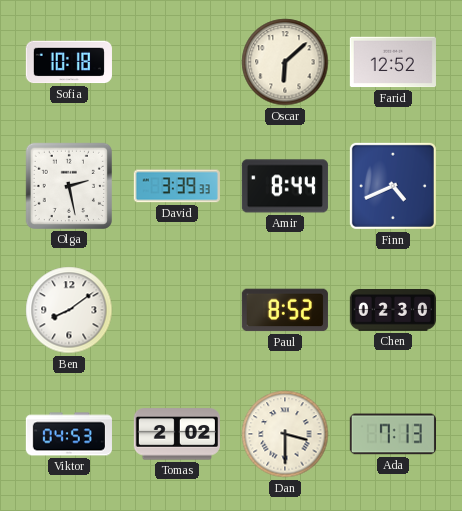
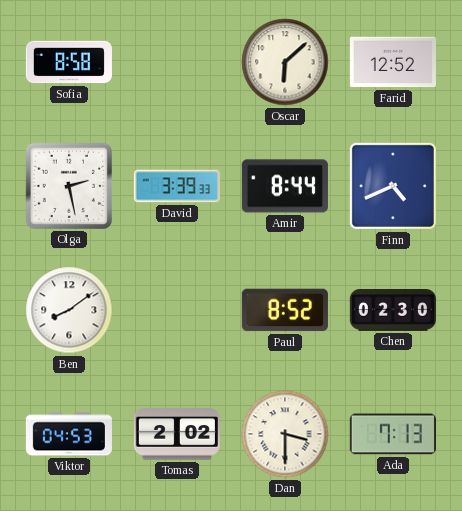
Sofia: 10:18 -> 8:58 (69, 62)
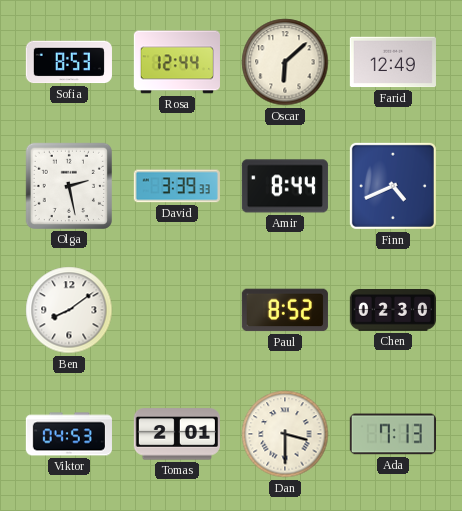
Sofia: 8:58 -> 8:53 (69, 62)
Rosa: none -> 12:44 (177, 62)
Farid: 12:52 -> 12:49 (393, 62)
Tomas: 2:02 -> 2:01 (177, 434)
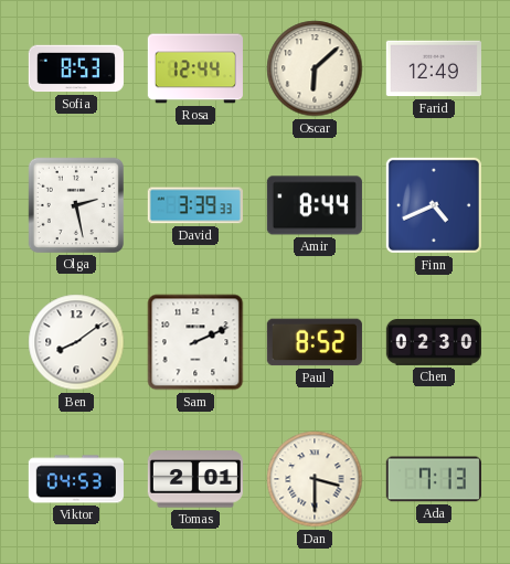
Sam: none -> 2:11 (195, 342)
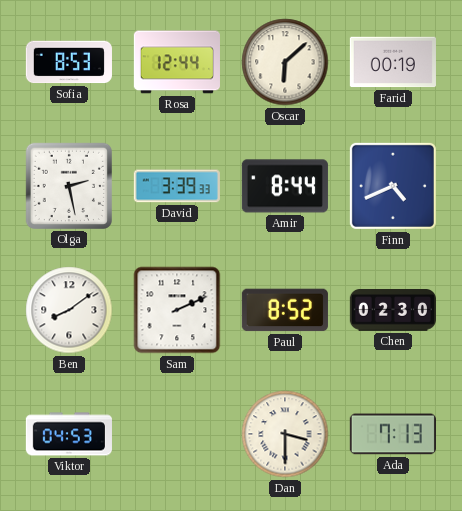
Farid: 12:49 -> 00:19 (393, 62)
Tomas: 2:01 -> none (195, 479)
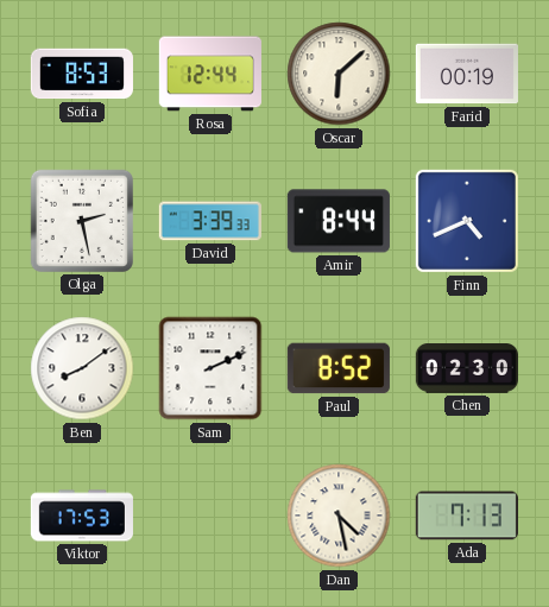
Viktor: 04:53 -> 17:53 (82, 516)
Dan: 3:30 -> 4:28 (339, 516)
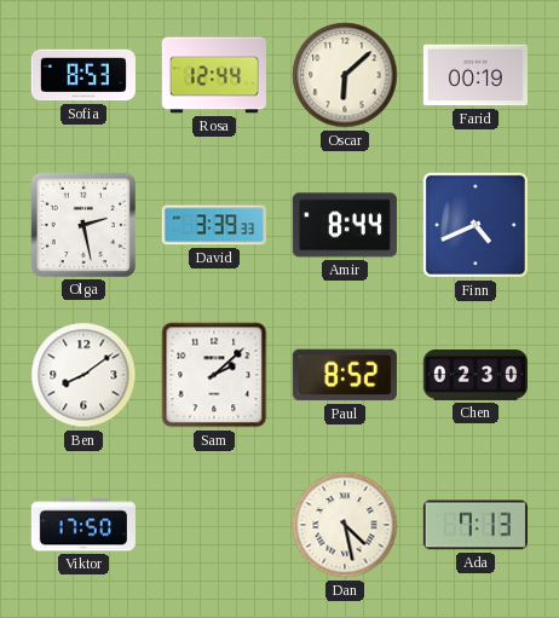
Sam: 2:11 -> 2:08 (214, 375)
Viktor: 17:53 -> 17:50 (83, 525)
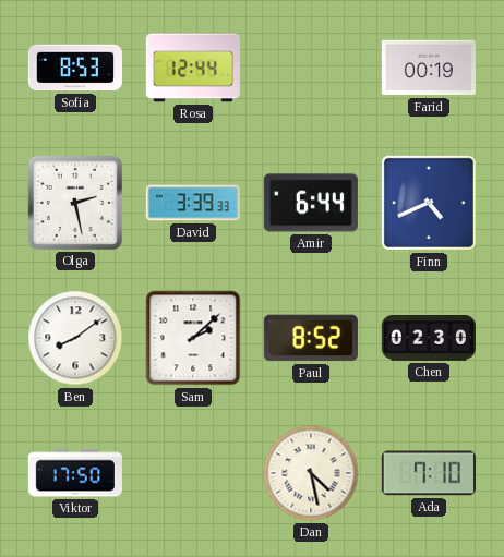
Oscar: 6:08 -> none (345, 75)
Amir: 8:44 -> 6:44 (311, 203)
Ada: 7:13 -> 7:10 (429, 473)
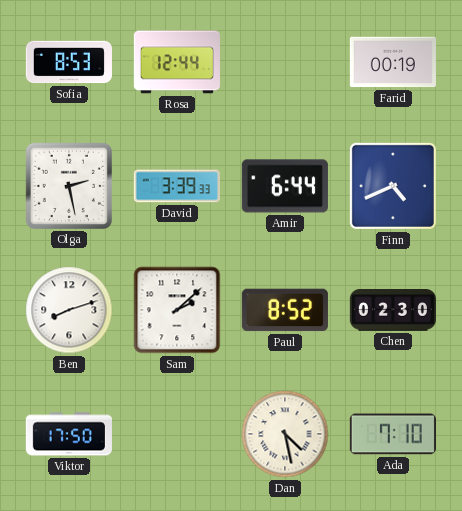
Ben: 8:09 -> 8:12 (69, 310)
